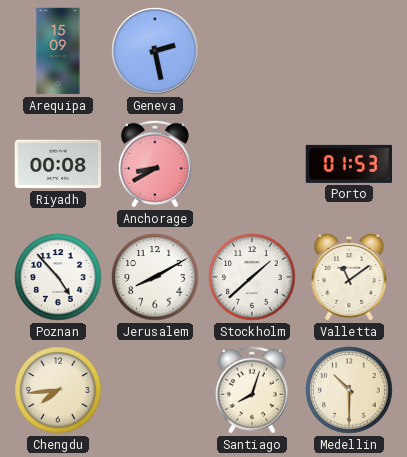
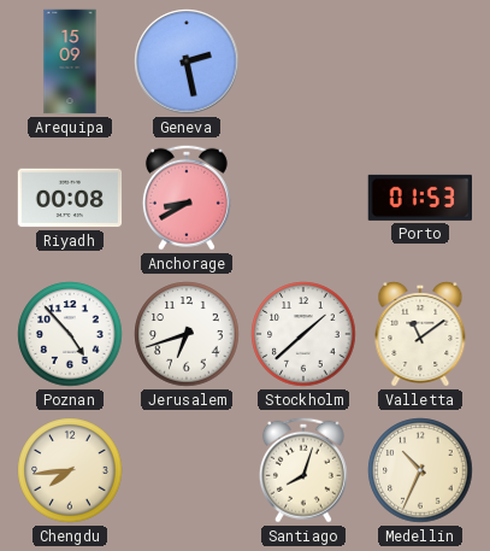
Jerusalem: 8:10 -> 6:42 (187, 334)
Medellin: 10:30 -> 10:34 (420, 470)
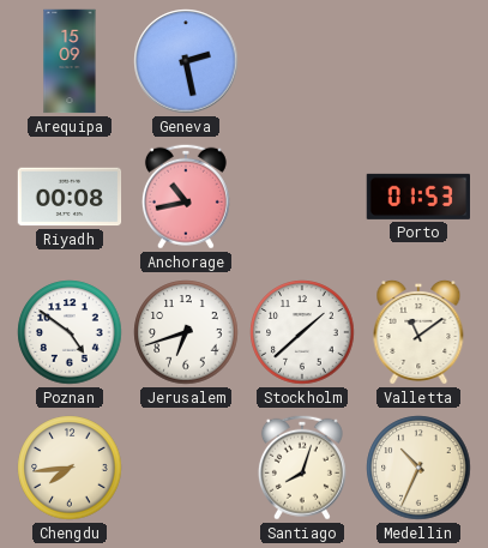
Anchorage: 8:40 -> 10:43 (186, 197)
Poznan: 4:53 -> 4:51 (70, 332)
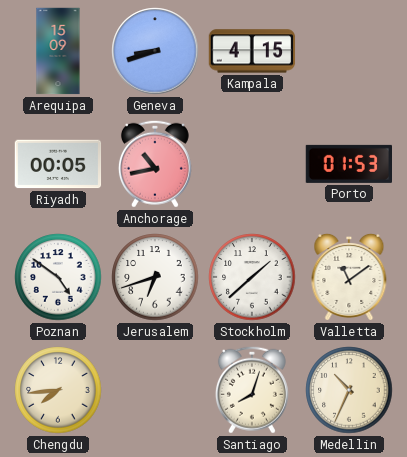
Geneva: 2:28 -> 8:42 (155, 51)
Kampala: none -> 4:15 (252, 51)
Riyadh: 00:08 -> 00:05 (58, 164)
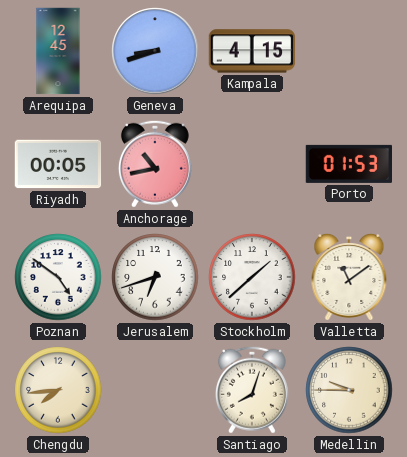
Arequipa: 15:09 -> 12:45 (58, 51)
Medellin: 10:34 -> 9:45 (349, 390)
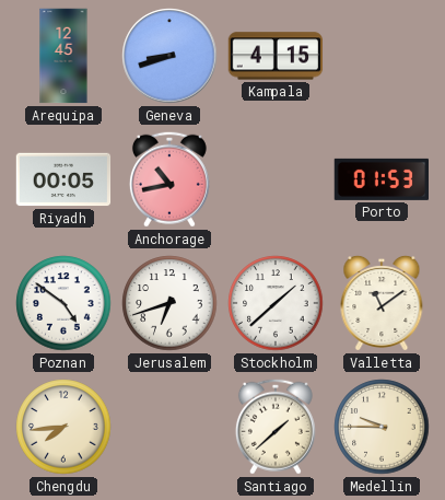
Santiago: 8:03 -> 1:38 (276, 427)
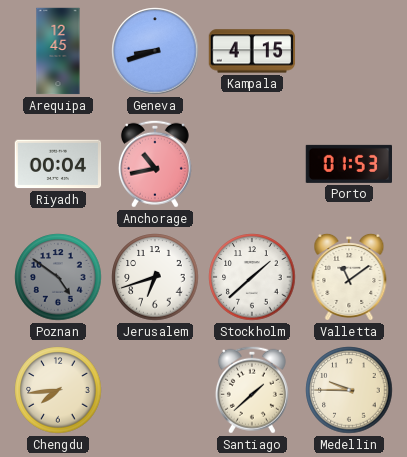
Riyadh: 00:05 -> 00:04 (58, 164)
Poznan dial: white -> grey (58, 277)
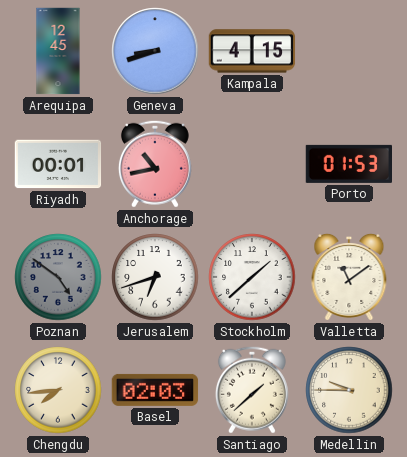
Riyadh: 00:04 -> 00:01 (58, 164)
Basel: none -> 02:03 (155, 390)
